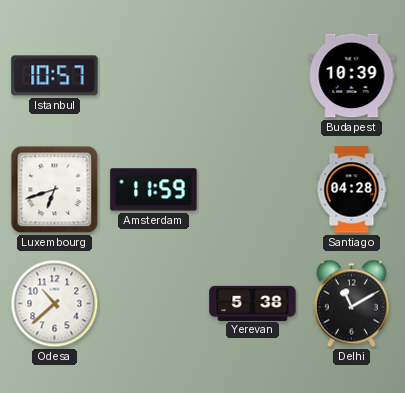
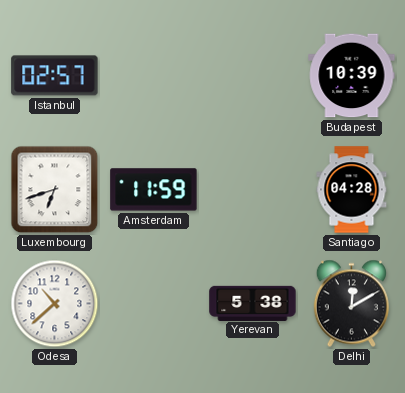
Istanbul: 10:57 -> 02:57 (55, 76)
Delhi: 11:10 -> 12:10 (351, 304)
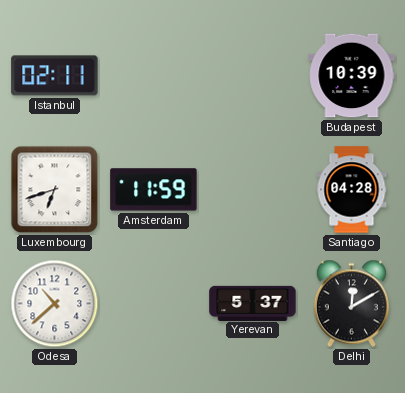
Istanbul: 02:57 -> 02:11 (55, 76)
Yerevan: 5:38 -> 5:37 (253, 303)
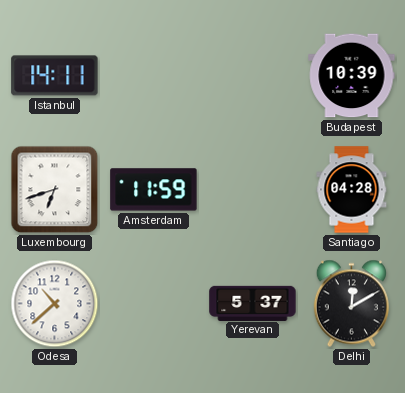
Istanbul: 02:11 -> 14:11 (55, 76)
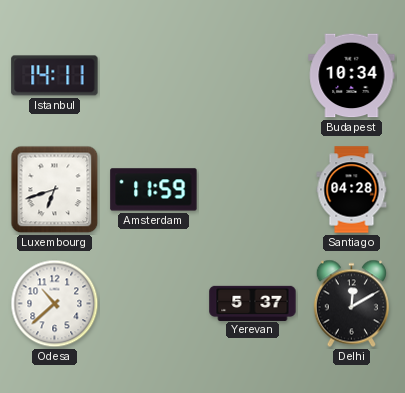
Budapest: 10:39 -> 10:34 (352, 76)
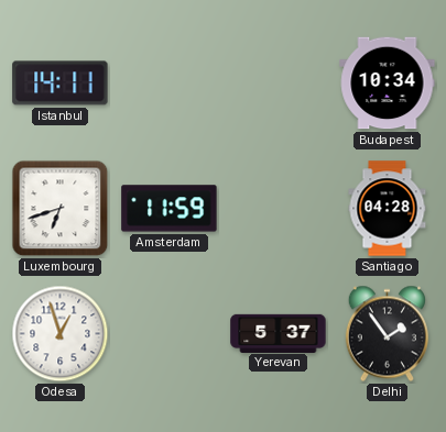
Odesa: 10:38 -> 12:57 (61, 334)
Delhi: 12:10 -> 1:54 (387, 334)
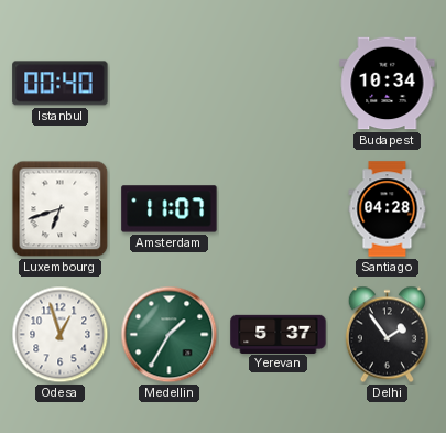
Istanbul: 14:11 -> 00:40 (61, 84)
Amsterdam: 11:59 -> 11:07 (170, 209)
Medellin: none -> 1:35 (170, 335)
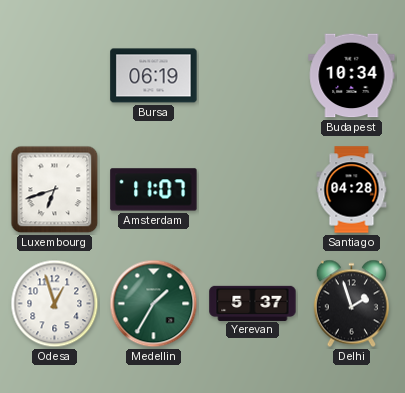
Istanbul: 00:40 -> none (61, 84)
Bursa: none -> 06:19 (154, 76)
Delhi: 1:54 -> 1:57 (351, 304)
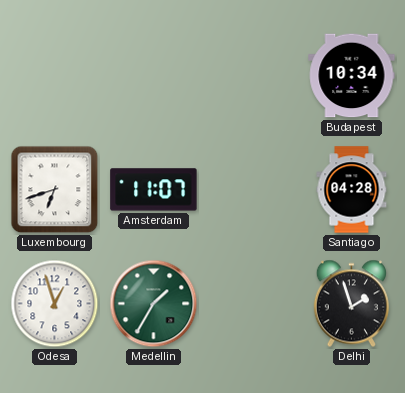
Bursa: 06:19 -> none (154, 76)
Yerevan: 5:37 -> none (253, 303)
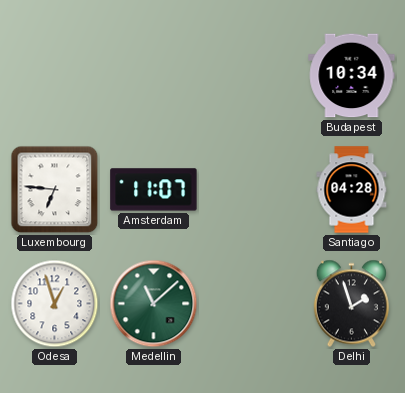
Luxembourg: 6:42 -> 6:46 (55, 190)
Medellin: 1:35 -> 11:08 (154, 304)
